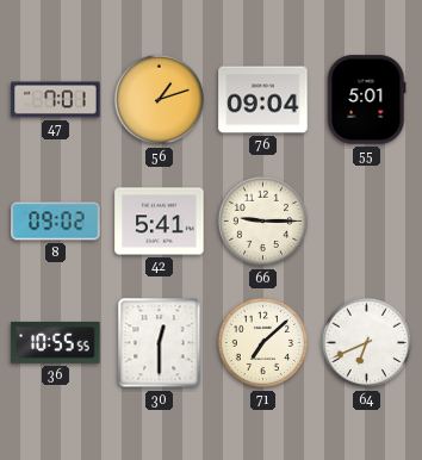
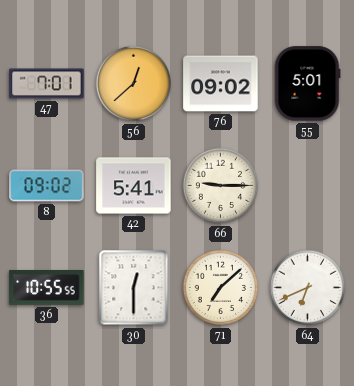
56: 1:12 -> 12:38 (134, 84)
76: 09:04 -> 09:02 (221, 84)
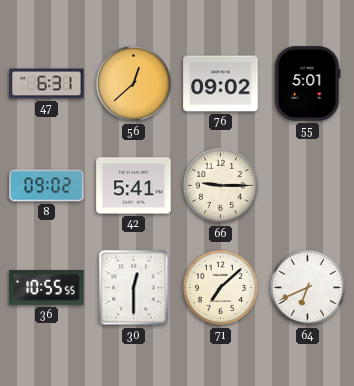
47: 7:01 -> 6:31 (47, 84)
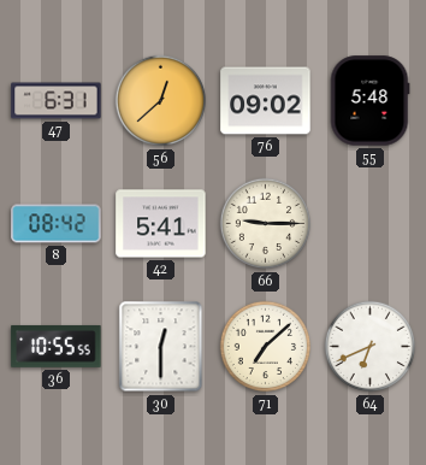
55: 5:01 -> 5:48 (369, 101)
8: 09:02 -> 08:42 (57, 224)
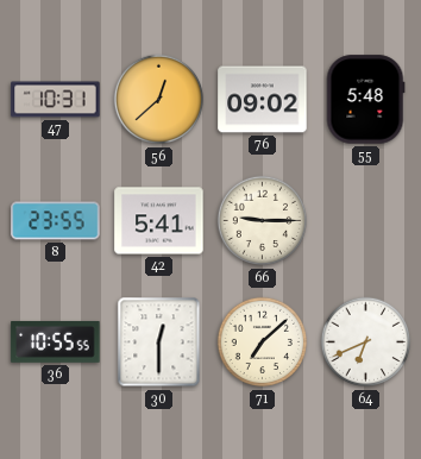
47: 6:31 -> 10:31 (56, 100)
8: 08:42 -> 23:55 (56, 221)
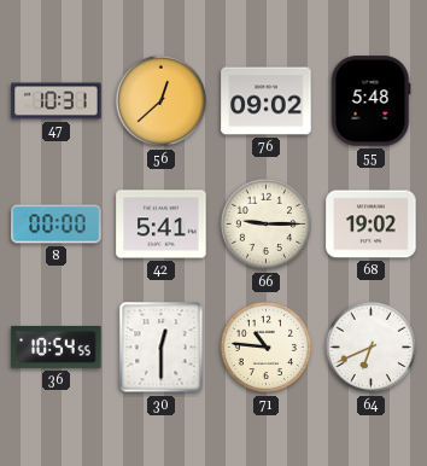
8: 23:55 -> 00:00 (57, 225)
68: none -> 19:02 (372, 225)
36: 10:55 -> 10:54 (57, 346)
71: 7:08 -> 10:46 (267, 348)
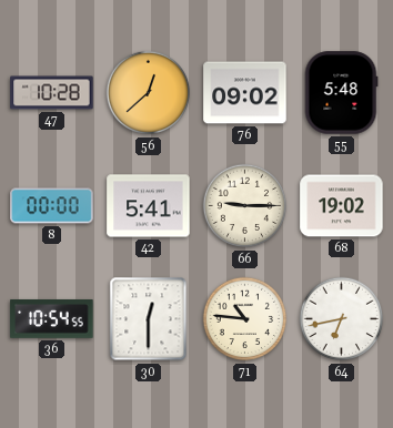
47: 10:31 -> 10:28 (52, 93)
64: 6:41 -> 6:43 (342, 319)
